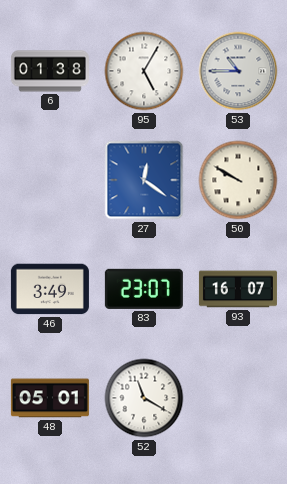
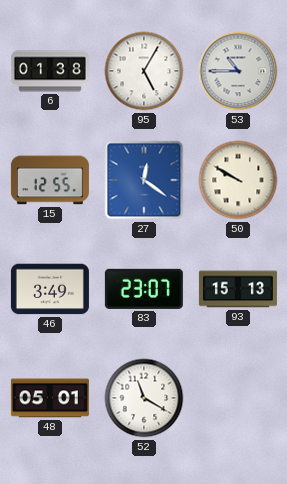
15: none -> 12:55 (50, 180)
93: 16:07 -> 15:13 (238, 289)
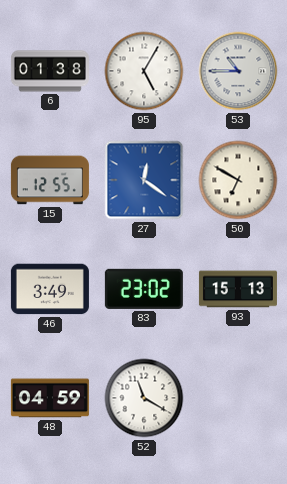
50: 9:50 -> 6:50 (238, 180)
83: 23:07 -> 23:02 (144, 289)
48: 05:01 -> 04:59 (50, 398)
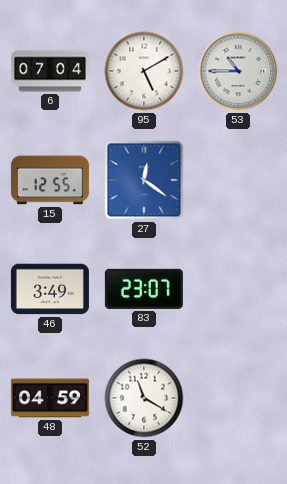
6: 01:38 -> 07:04 (50, 71)
95: 5:05 -> 5:10 (144, 71)
50: 6:50 -> none (238, 180)
83: 23:02 -> 23:07 (144, 289)
93: 15:13 -> none (238, 289)
